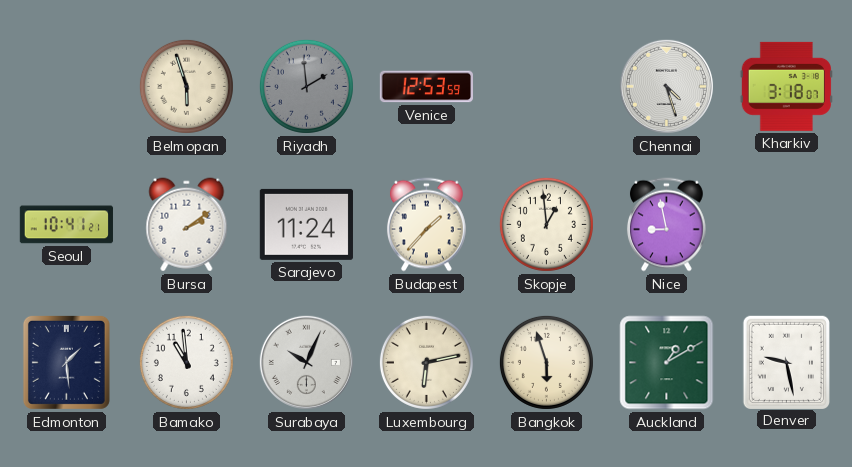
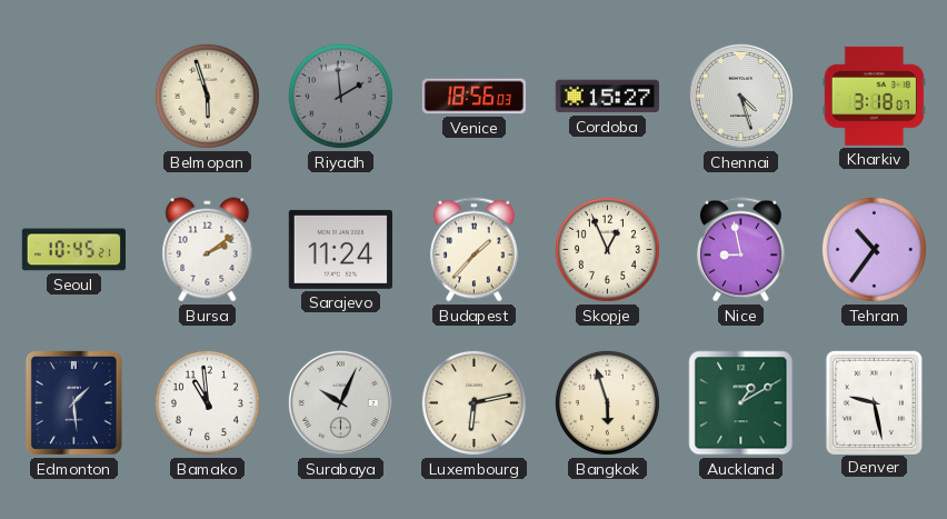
Venice: 12:53 -> 18:56 (474, 97)
Cordoba: none -> 15:27 (607, 97)
Seoul: 10:41 -> 10:45 (73, 250)
Skopje: 12:59 -> 12:56 (607, 249)
Tehran: none -> 10:36 (874, 249)
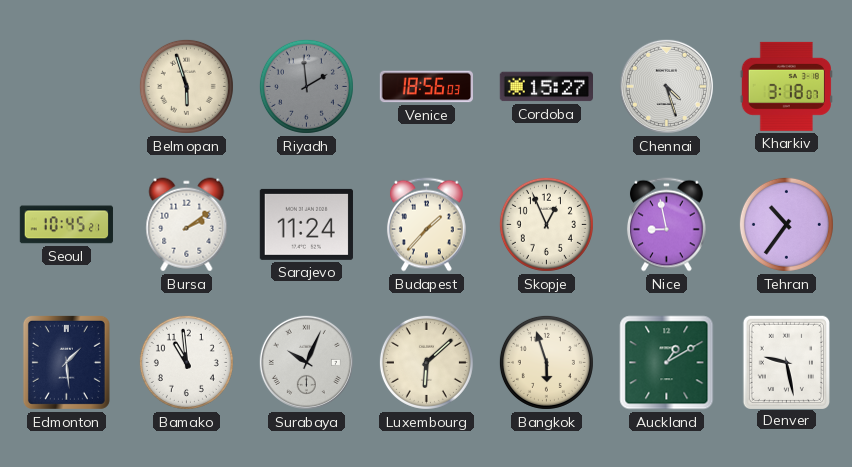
Luxembourg: 6:13 -> 6:08 (426, 362)
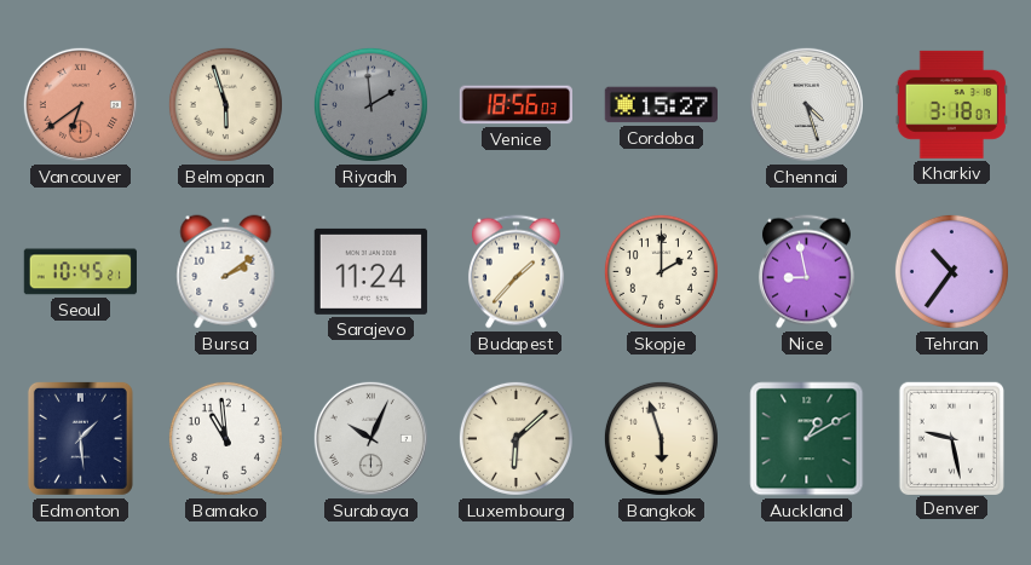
Vancouver: none -> 6:39 (80, 104)
Skopje: 12:56 -> 2:00 (661, 271)
